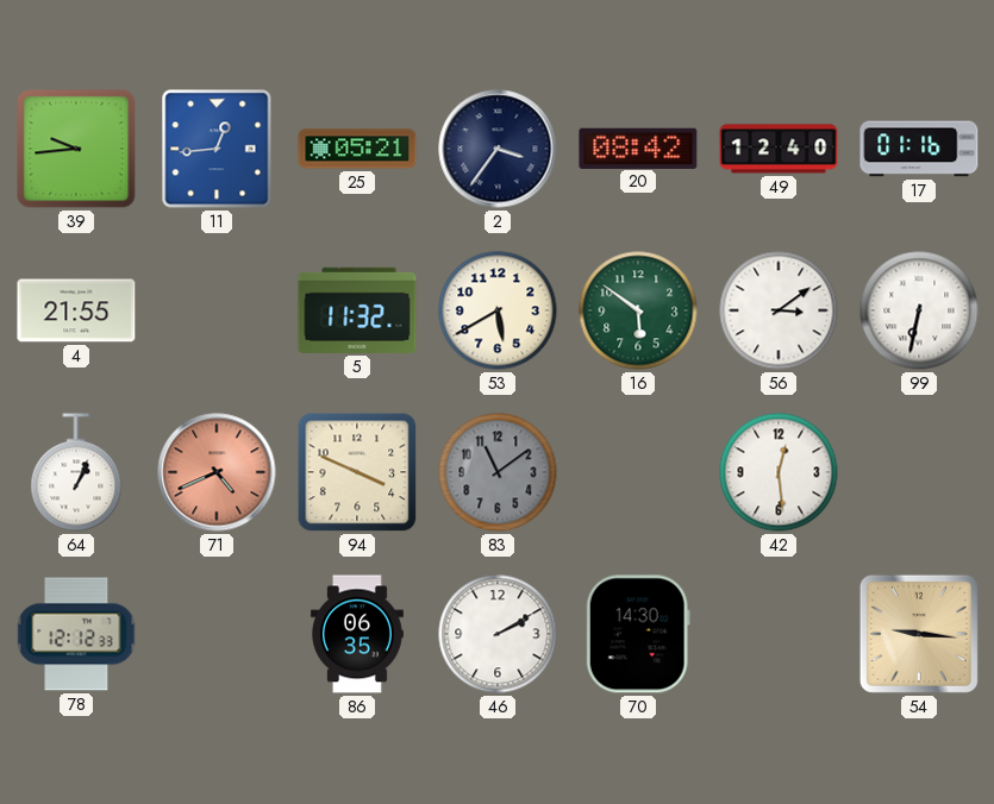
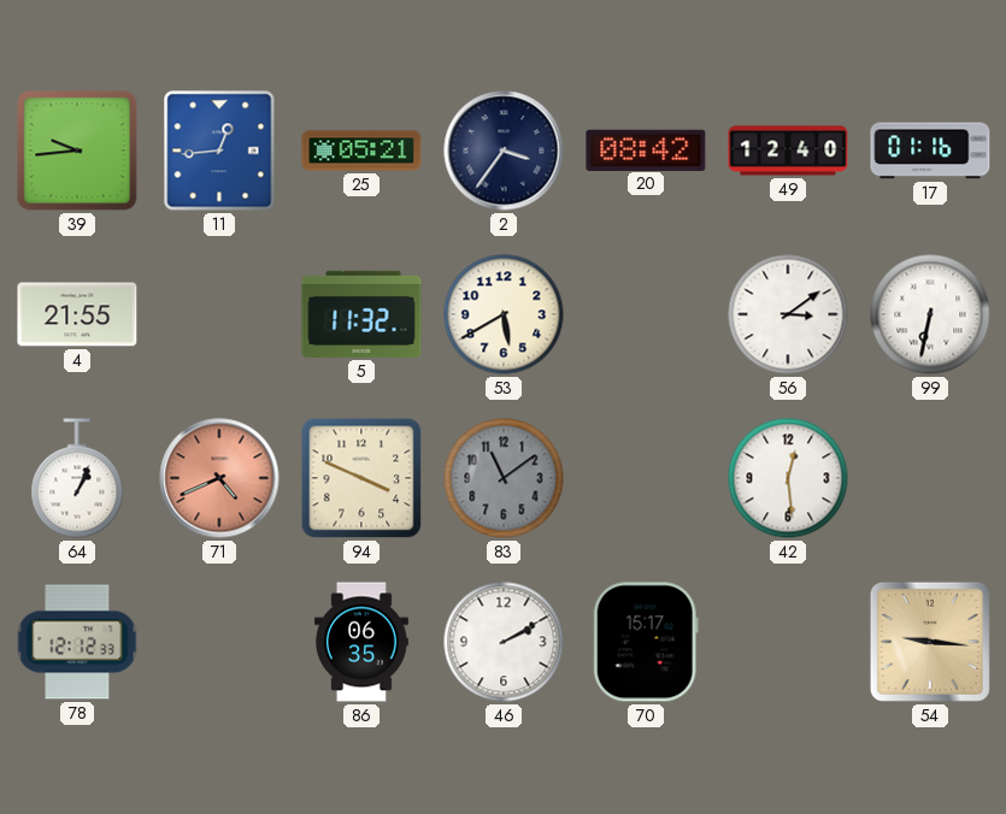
16: 5:51 -> none (638, 310)
70: 14:30 -> 15:17 (646, 642)
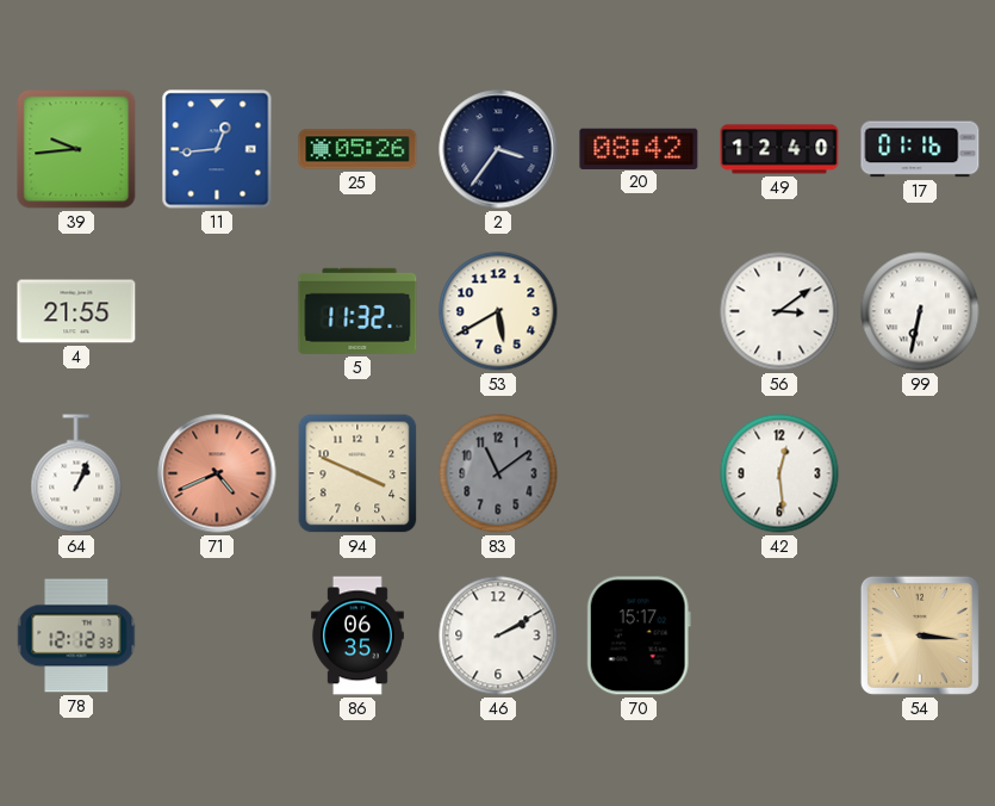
25: 05:21 -> 05:26 (357, 149)
54: 9:16 -> 3:16 (920, 635)
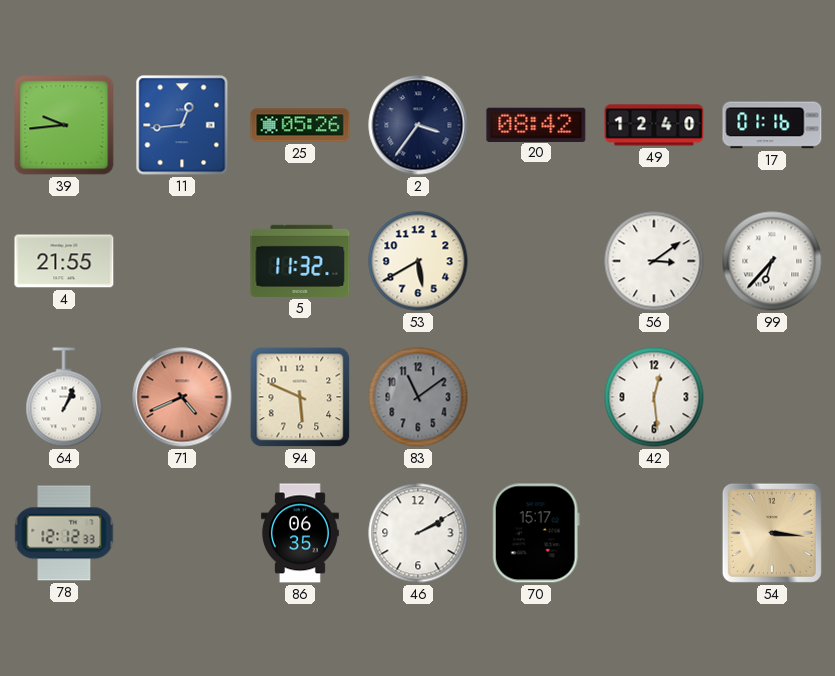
99: 6:32 -> 6:37 (772, 261)
94: 3:49 -> 5:49 (300, 397)
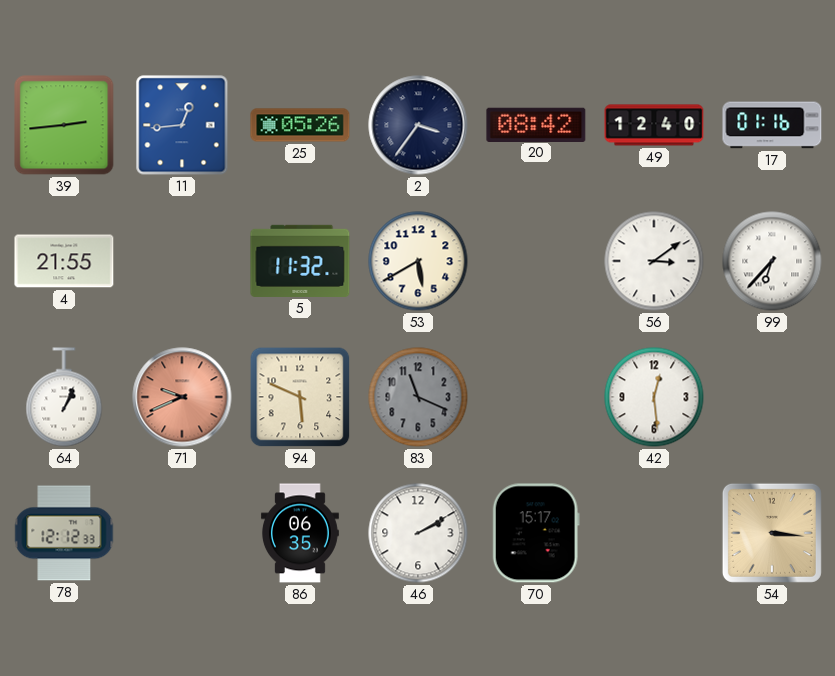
39: 9:44 -> 2:44 (64, 125)
71: 4:41 -> 9:41 (182, 397)
83: 11:09 -> 11:19 (418, 397)
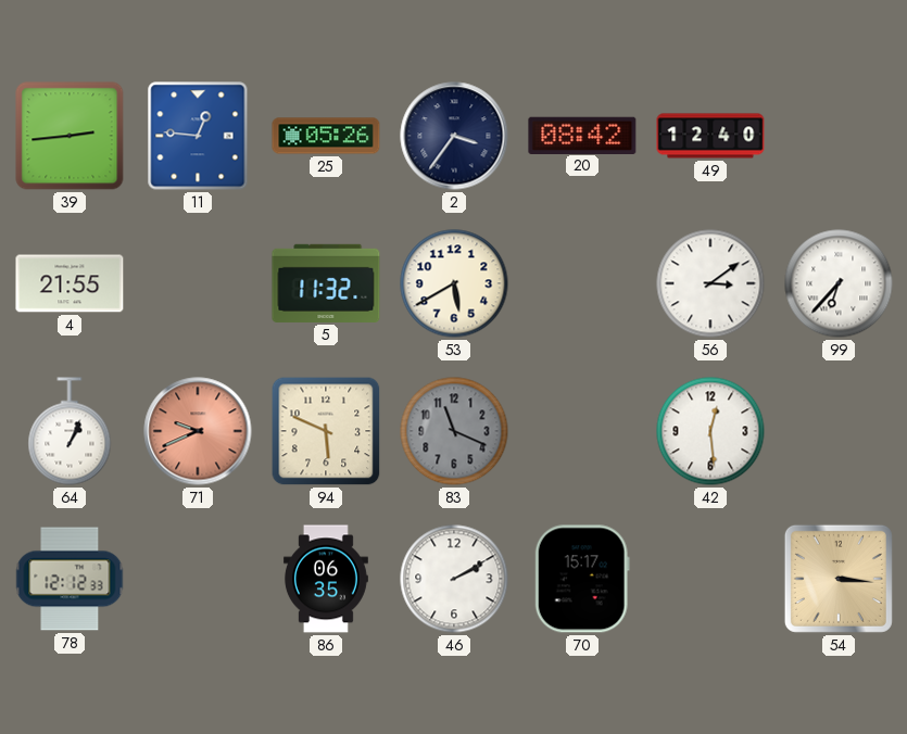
11: 12:44 -> 12:46 (198, 136)
17: 01:16 -> none (772, 125)
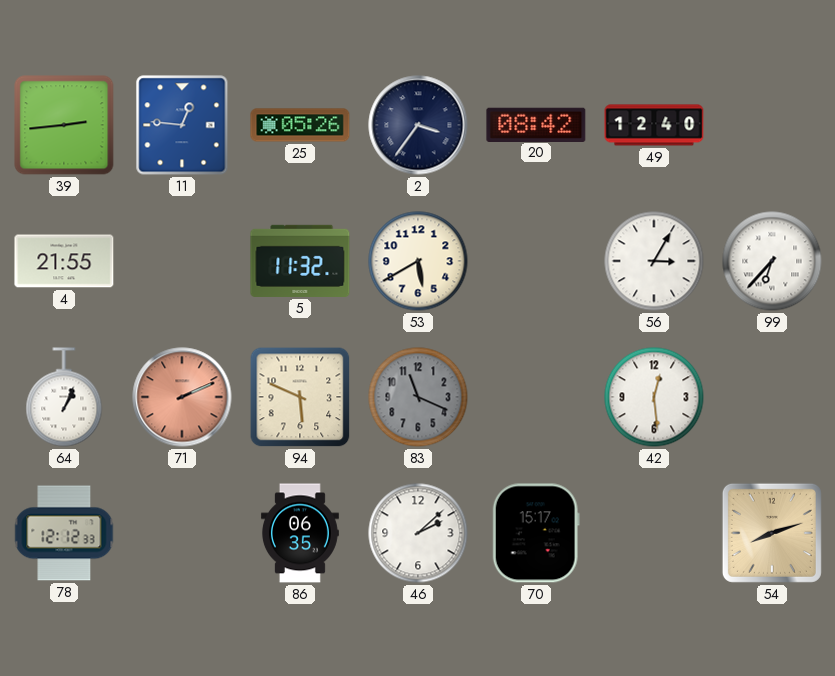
56: 3:09 -> 3:05 (654, 261)
71: 9:41 -> 2:11 (182, 397)
46: 2:10 -> 2:08 (418, 533)
54: 3:16 -> 8:12 (772, 533)
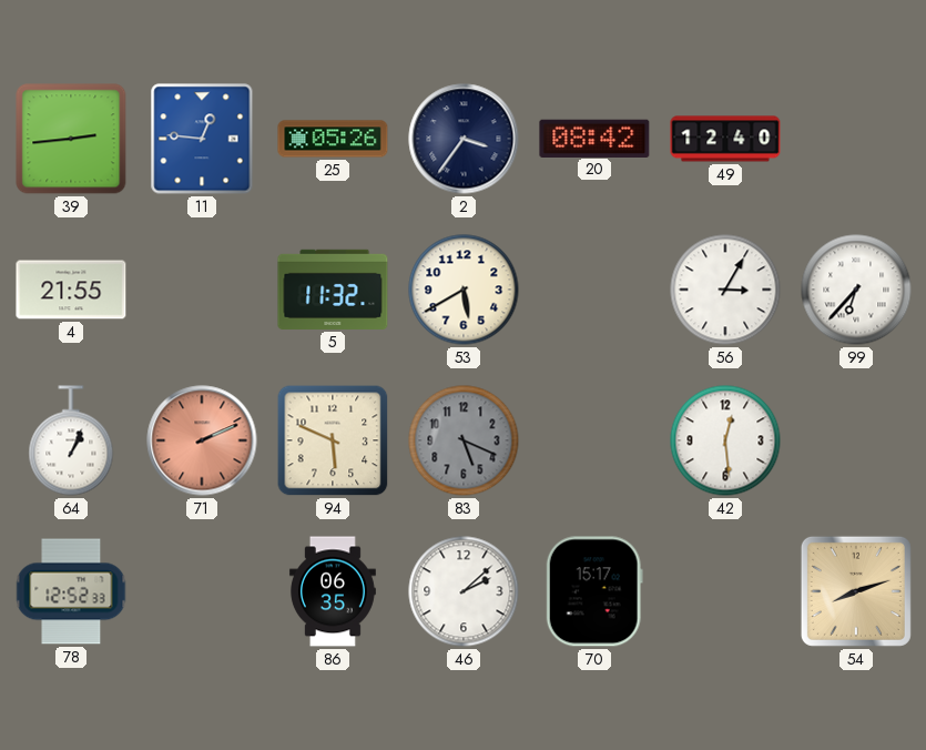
83: 11:19 -> 5:19 (464, 440)
78: 12:12 -> 12:52 (71, 591)
